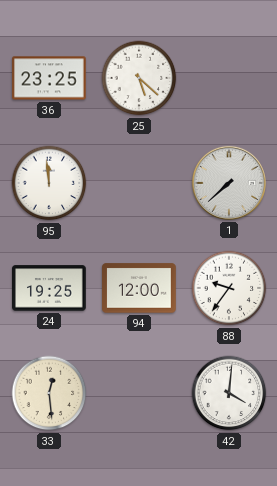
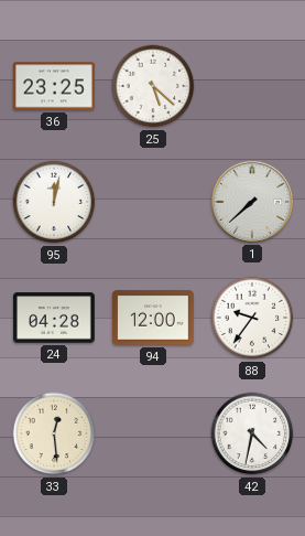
95: 11:59 -> 12:02 (54, 202)
24: 19:25 -> 04:28 (55, 318)
42: 4:01 -> 4:32 (252, 433)
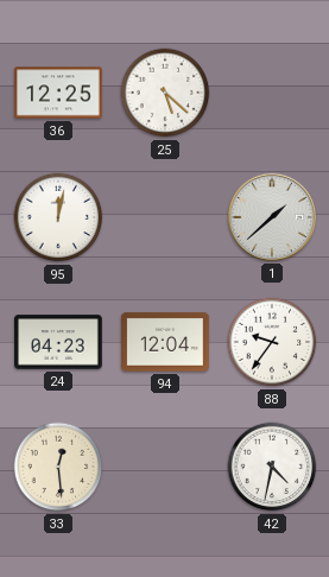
36: 23:25 -> 12:25 (59, 93)
1: 7:38 -> 1:38 (272, 217)
24: 04:28 -> 04:23 (59, 342)
94: 12:00 -> 12:04 (166, 342)
